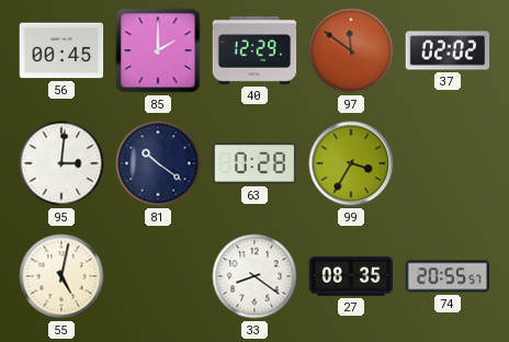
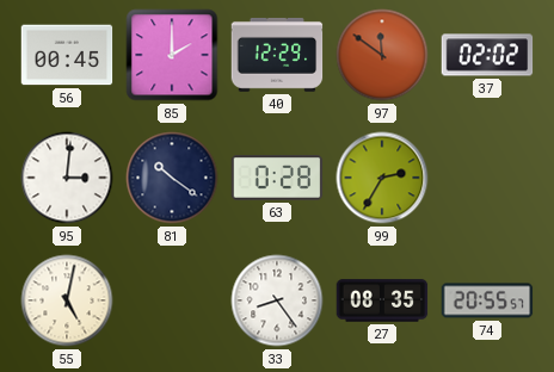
99: 3:35 -> 2:35 (382, 178)
33: 8:21 -> 8:24 (277, 300)
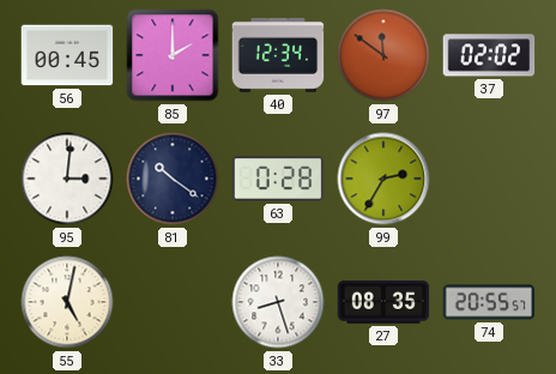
40: 12:29 -> 12:34 (278, 55)
33: 8:24 -> 8:27 (278, 302)
